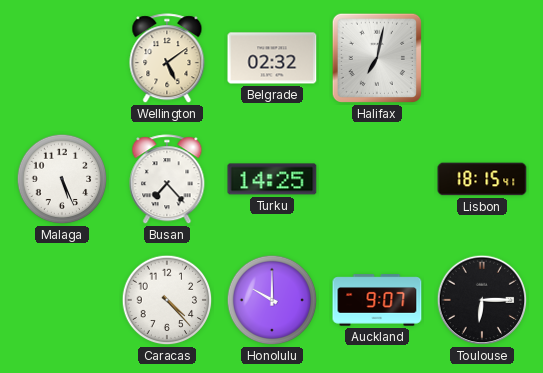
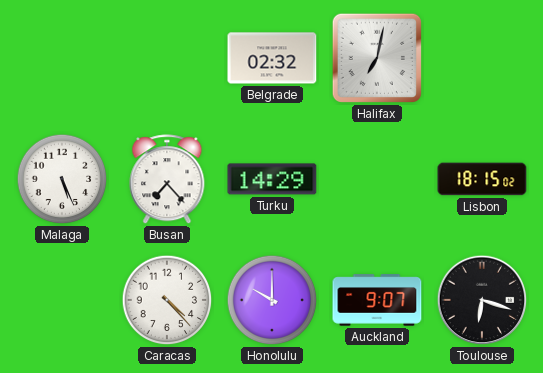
Wellington: 5:09 -> none (167, 59)
Turku: 14:25 -> 14:29 (272, 179)
Lisbon: 18:15:41 -> 18:15:02 (482, 179)
Toulouse: 6:15 -> 6:18 (482, 300)
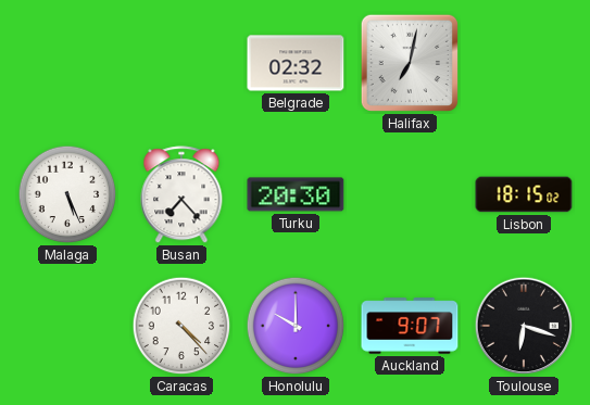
Turku: 14:29 -> 20:30 (296, 194)
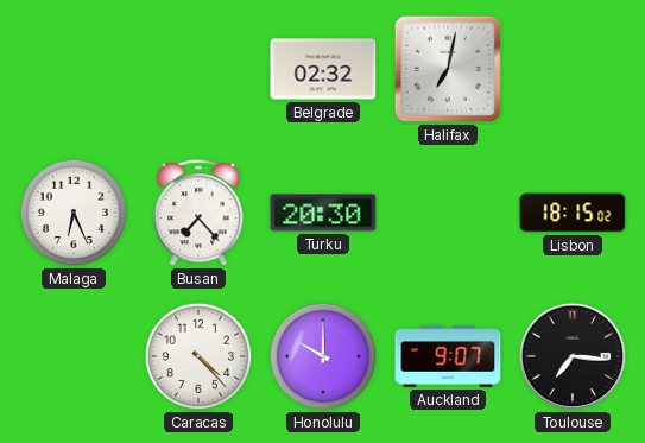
Malaga: 5:26 -> 6:26 (74, 213)
Toulouse: 6:18 -> 7:16 (573, 356)
